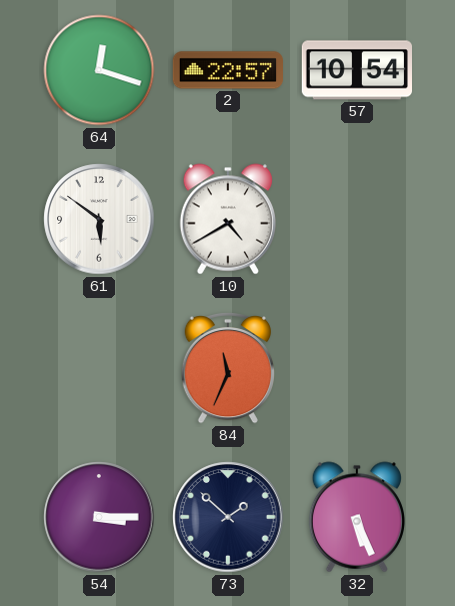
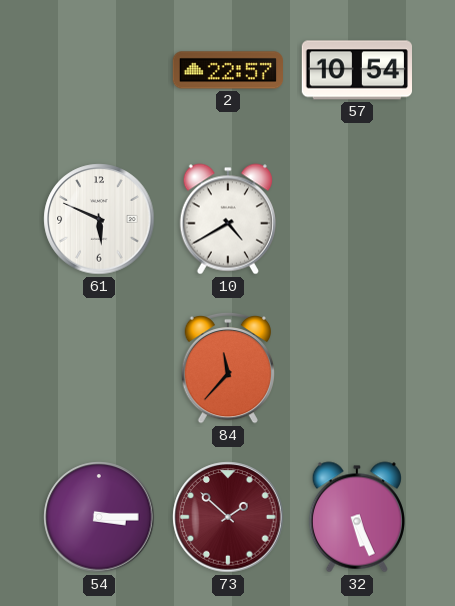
64: 12:18 -> none (99, 70)
61: 5:51 -> 5:49 (99, 219)
84: 11:34 -> 11:37 (227, 368)
73 dial: navy -> burgundy (228, 517)
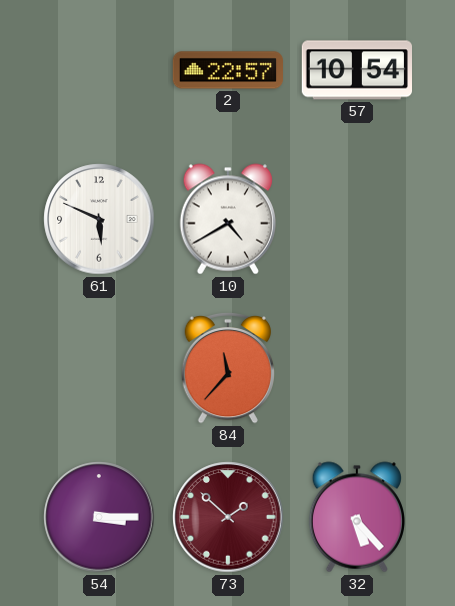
32: 5:26 -> 5:23 (357, 517)
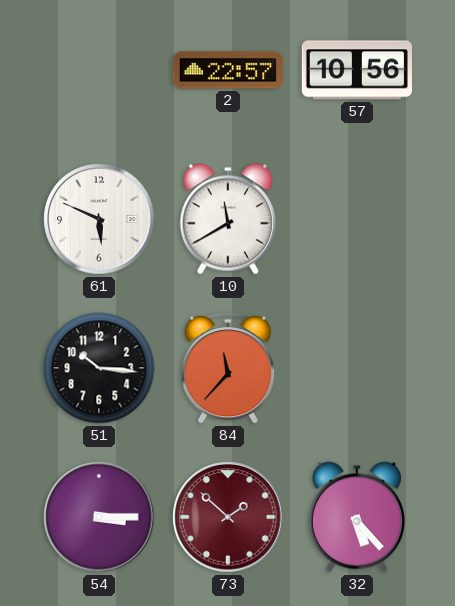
57: 10:54 -> 10:56 (356, 70)
10: 4:40 -> 11:40 (228, 219)
51: none -> 10:16 (99, 368)
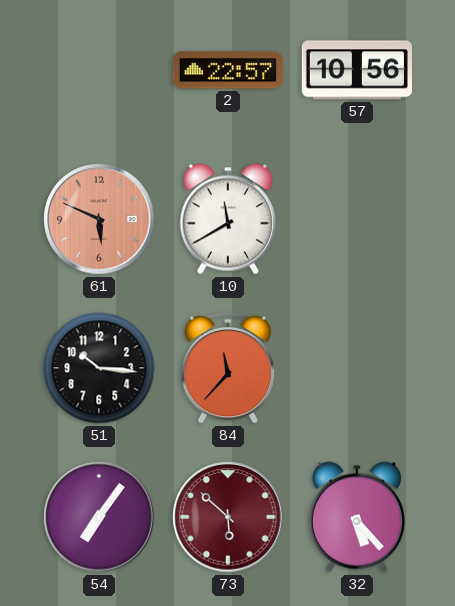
61 dial: white -> salmon (99, 219)
54: 3:15 -> 7:06 (99, 517)
73: 1:52 -> 5:52 (228, 517)
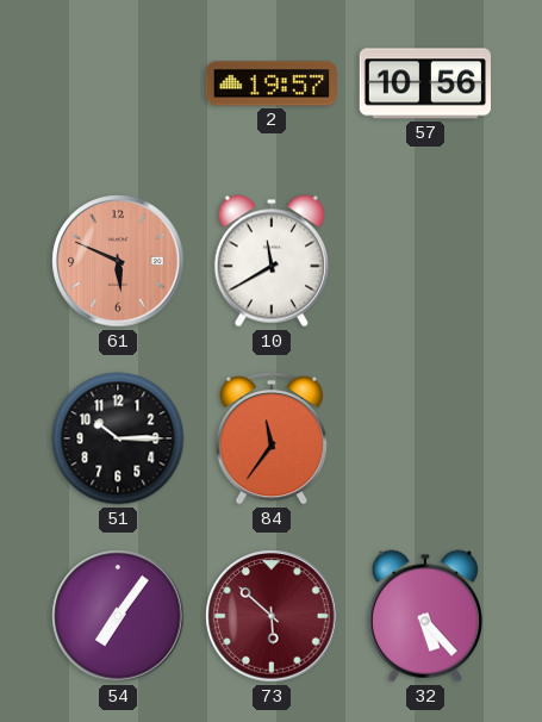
2: 22:57 -> 19:57 (270, 83)
51: 10:16 -> 10:15 (118, 438)
84: 11:37 -> 11:36 (270, 438)
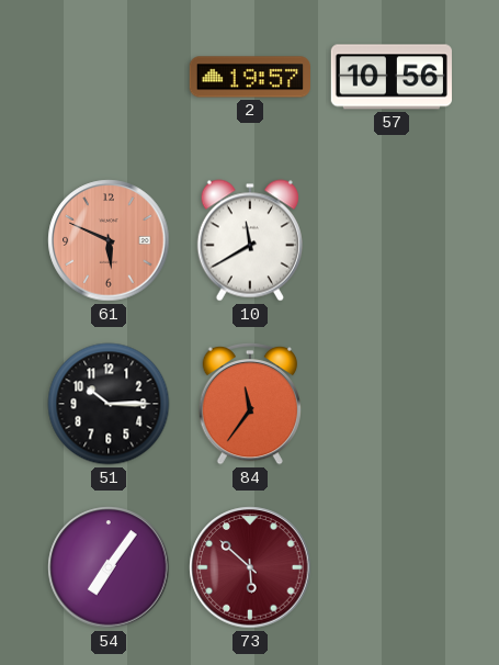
32: 5:23 -> none (425, 616)
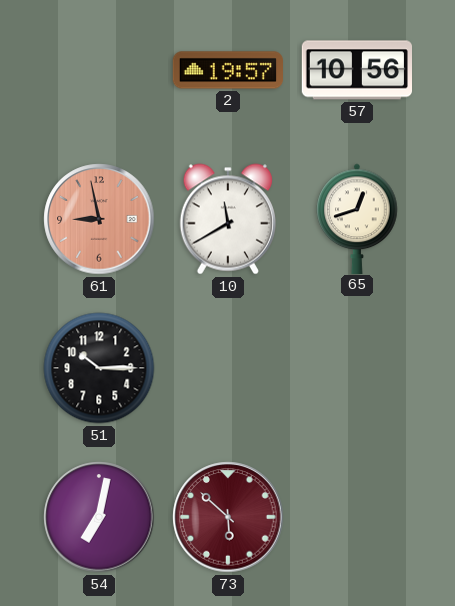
61: 5:49 -> 8:58 (99, 219)
65: none -> 12:42 (357, 218)
84: 11:36 -> none (249, 404)
54: 7:06 -> 7:02 (99, 517)
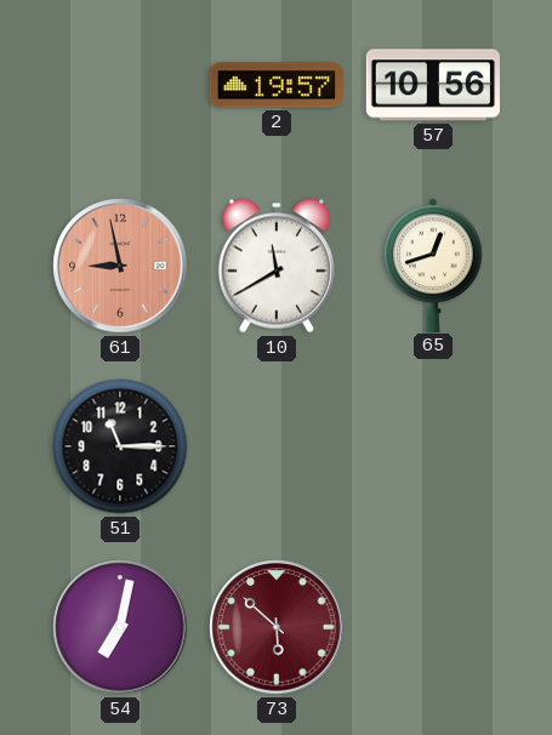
51: 10:15 -> 11:15 (120, 446)
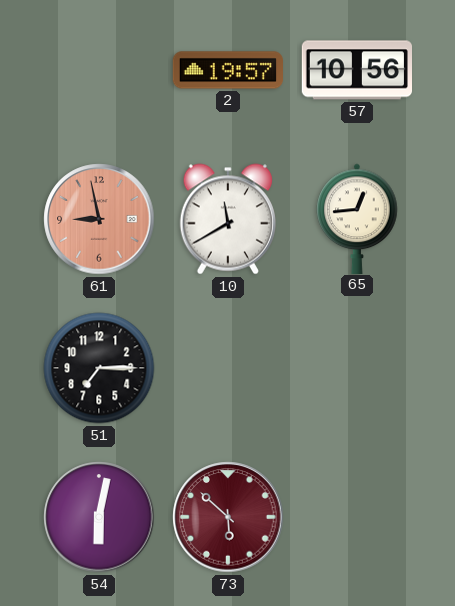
65: 12:42 -> 12:44 (357, 218)
51: 11:15 -> 7:15 (99, 368)
54: 7:02 -> 6:02 (99, 517)
